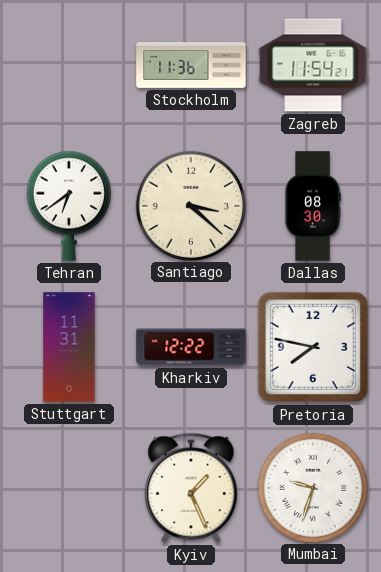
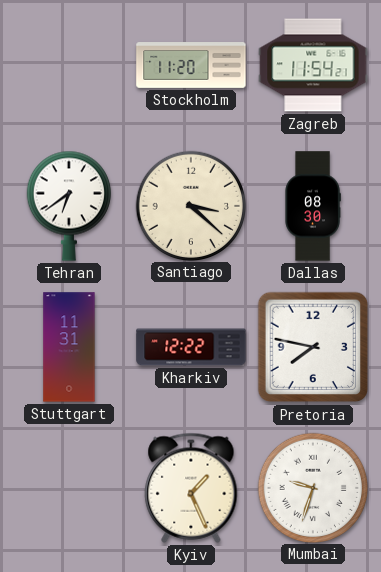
Stockholm: 11:36 -> 11:20 (191, 65)
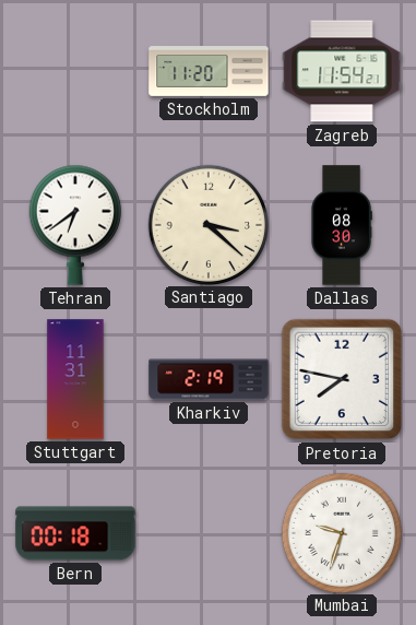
Kharkiv: 12:22 -> 2:19 (209, 379)
Bern: none -> 00:18 (75, 533)
Kyiv: 1:26 -> none (191, 488)
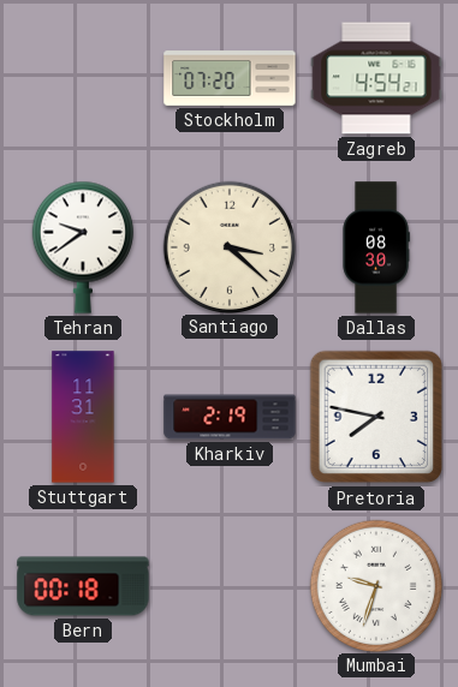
Stockholm: 11:20 -> 07:20 (230, 78)
Zagreb: 11:54 -> 4:54 (376, 78)
Tehran: 6:39 -> 9:39 (83, 247)
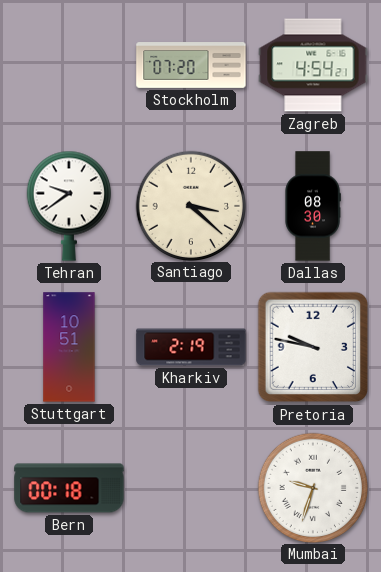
Stuttgart: 11:31 -> 10:51 (69, 347)
Pretoria: 7:47 -> 9:47 (313, 347)
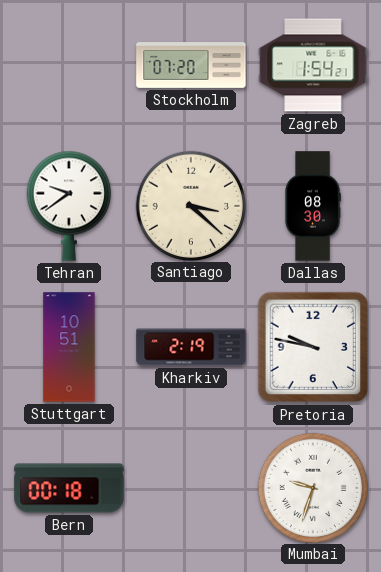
Zagreb: 4:54 -> 1:54 (313, 65)
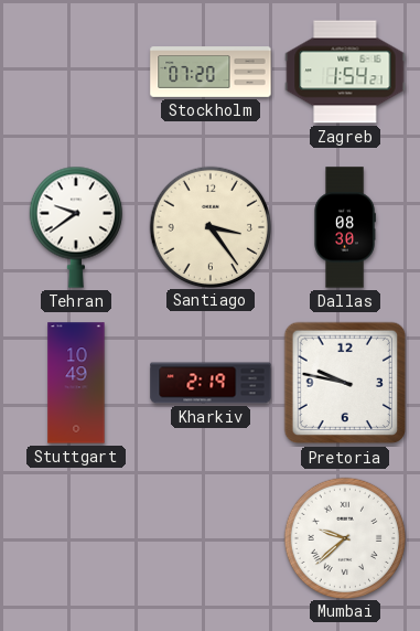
Santiago: 3:22 -> 3:24 (209, 226)
Stuttgart: 10:51 -> 10:49 (76, 383)
Bern: 00:18 -> none (69, 488)
Mumbai: 9:33 -> 9:38 (344, 537)
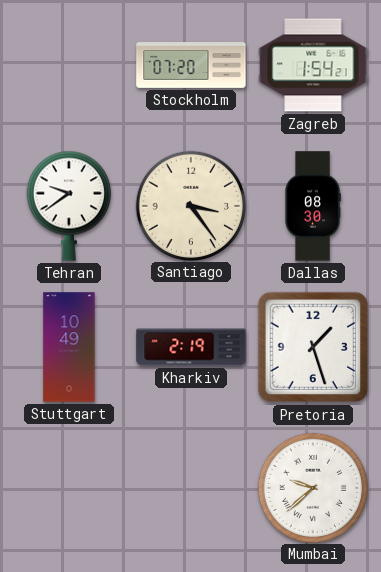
Pretoria: 9:47 -> 1:27 (313, 347)
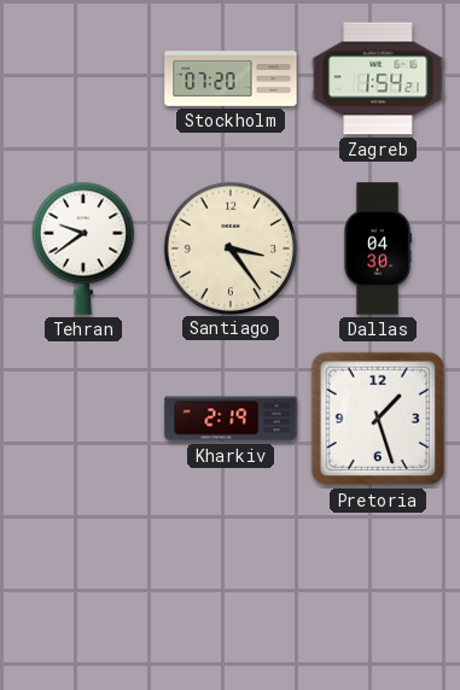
Dallas: 08:30 -> 04:30 (378, 248)
Stuttgart: 10:49 -> none (69, 347)
Mumbai: 9:38 -> none (312, 487)
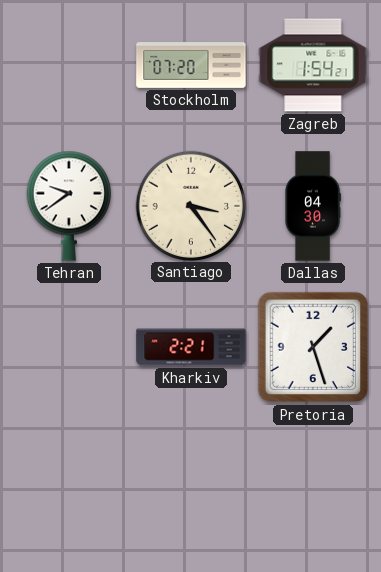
Kharkiv: 2:19 -> 2:21 (191, 347)
